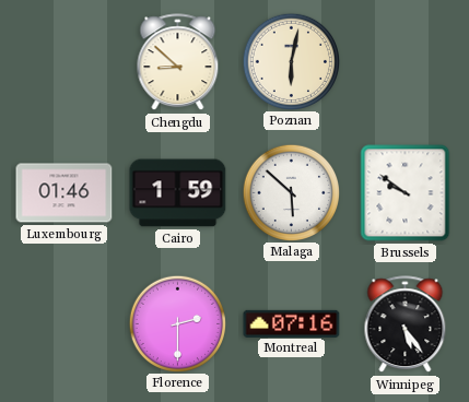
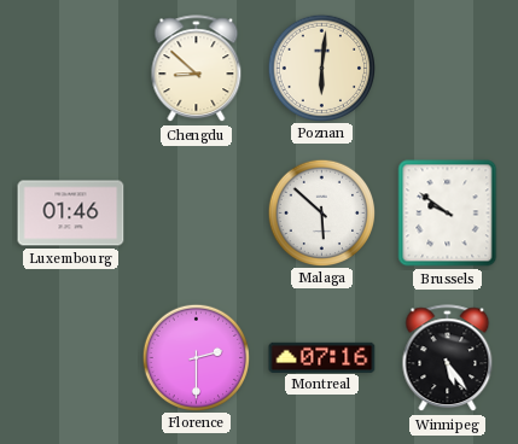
Poznan: 6:02 -> 6:01 (321, 68)
Cairo: 1:59 -> none (178, 193)
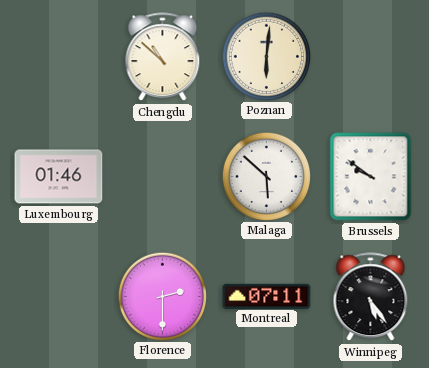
Chengdu: 8:52 -> 10:52 (163, 57)
Montreal: 07:16 -> 07:11 (267, 296)
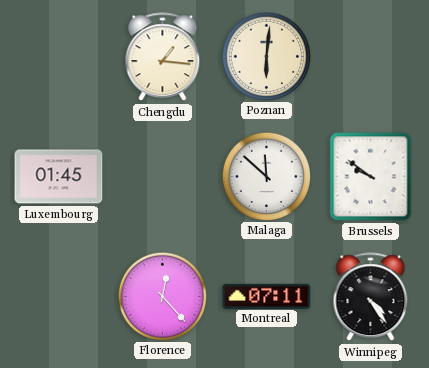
Chengdu: 10:52 -> 1:16 (163, 57)
Luxembourg: 01:46 -> 01:45 (59, 177)
Malaga: 5:52 -> 11:52 (266, 176)
Florence: 2:30 -> 12:23 (162, 296)
Winnipeg: 5:24 -> 4:24 (371, 297)
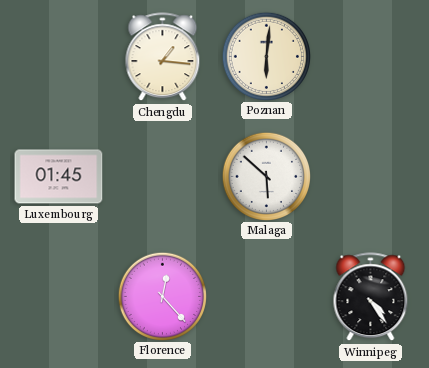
Malaga: 11:52 -> 5:52 (266, 176)
Brussels: 9:51 -> none (371, 177)
Montreal: 07:11 -> none (267, 296)
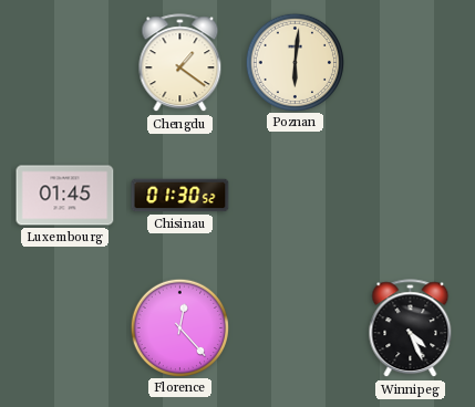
Chengdu: 1:16 -> 1:21 (180, 63)
Chisinau: none -> 01:30 (180, 196)
Malaga: 5:52 -> none (266, 176)
Winnipeg: 4:24 -> 4:26 (411, 328)
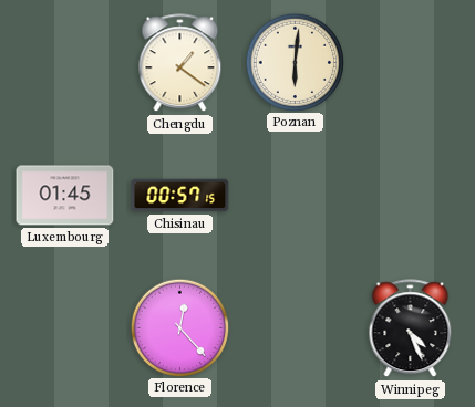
Chisinau: 01:30 -> 00:57 (180, 196)
